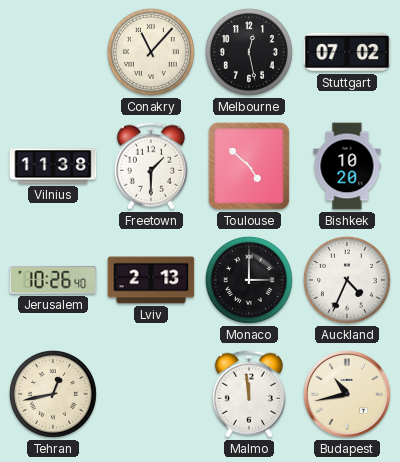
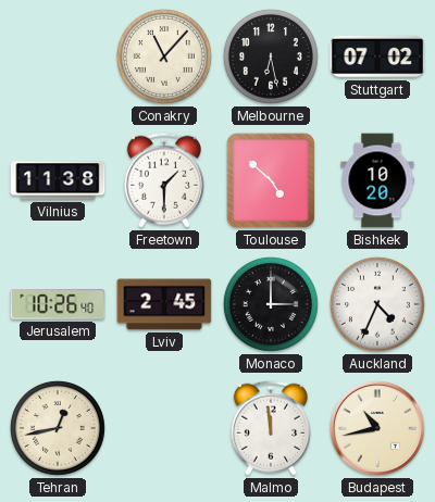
Melbourne: 12:28 -> 6:28 (271, 57)
Lviv: 2:13 -> 2:45 (164, 304)
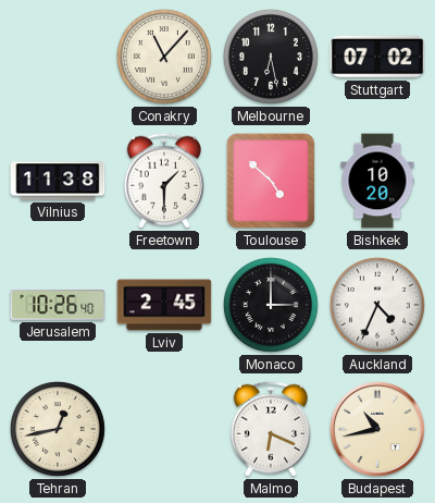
Malmo: 11:59 -> 6:19 (271, 429)
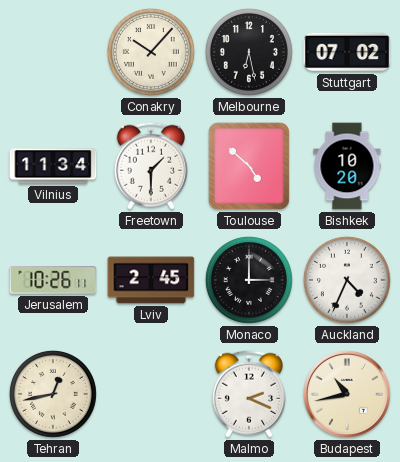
Conakry: 11:07 -> 10:07 (151, 52)
Vilnius: 11:38 -> 11:34 (53, 166)
Jerusalem: 10:26:40 -> 10:26:11 (53, 280)
Malmo: 6:19 -> 2:19 (249, 394)
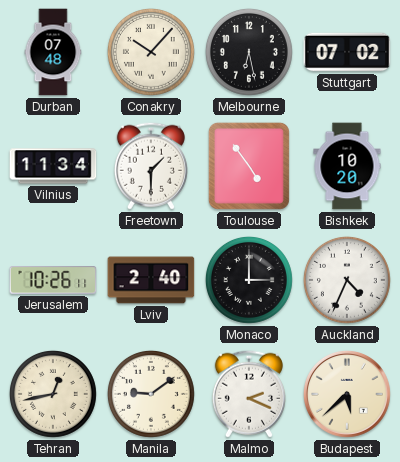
Durban: none -> 07:48 (53, 52)
Toulouse: 4:52 -> 4:54 (249, 166)
Lviv: 2:45 -> 2:40 (151, 280)
Manila: none -> 9:09 (151, 394)
Budapest: 10:43 -> 5:38 (348, 395)
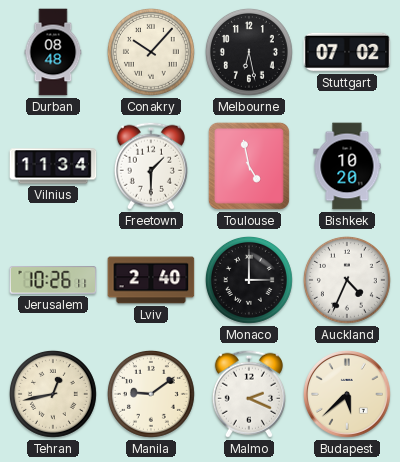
Durban: 07:48 -> 08:48 (53, 52)
Toulouse: 4:54 -> 4:58 (249, 166)
